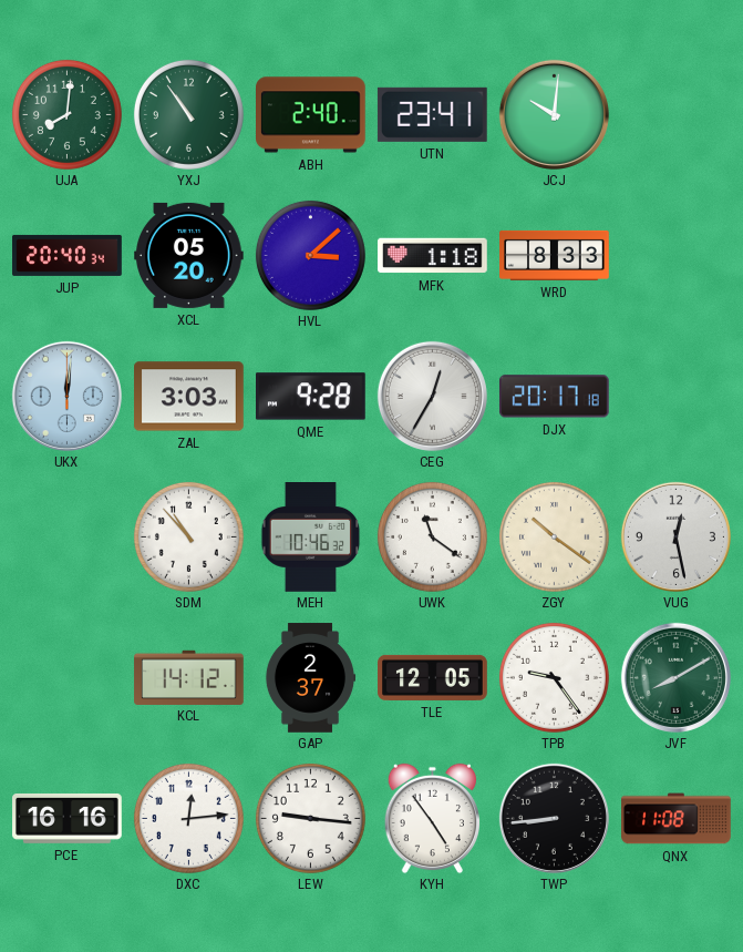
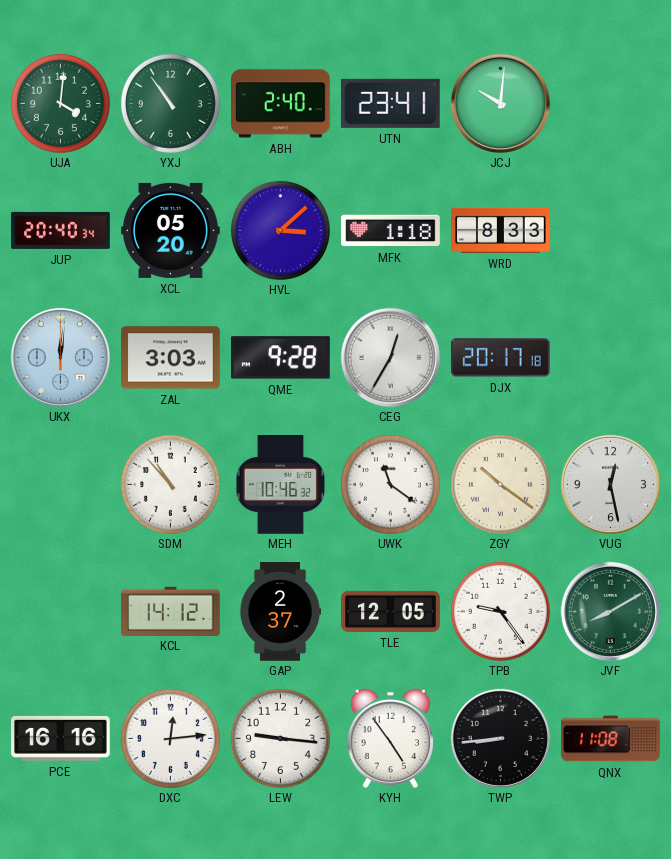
UJA: 8:01 -> 4:01 (60, 103)
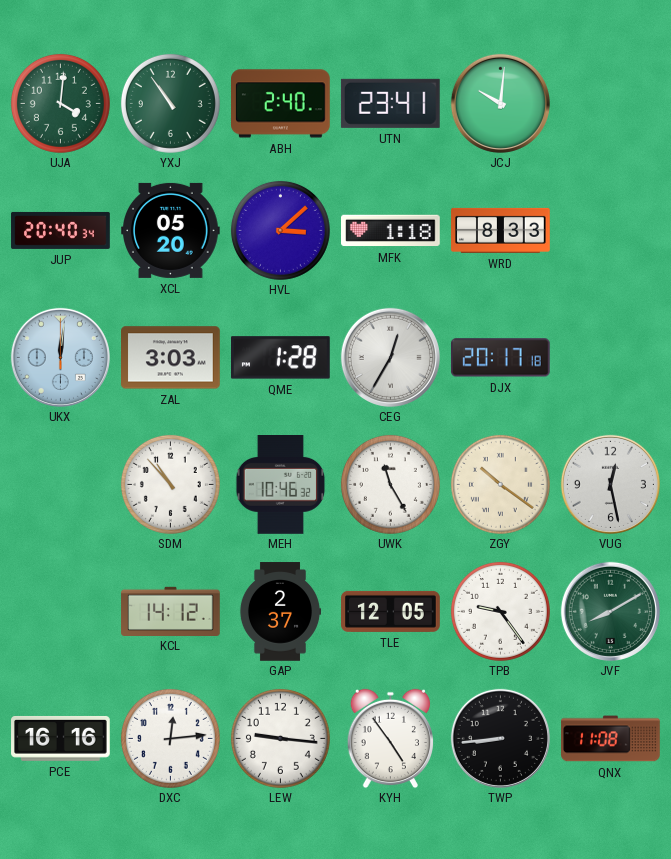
QME: 9:28 -> 1:28 (281, 358)
UWK: 11:21 -> 11:25 (390, 484)
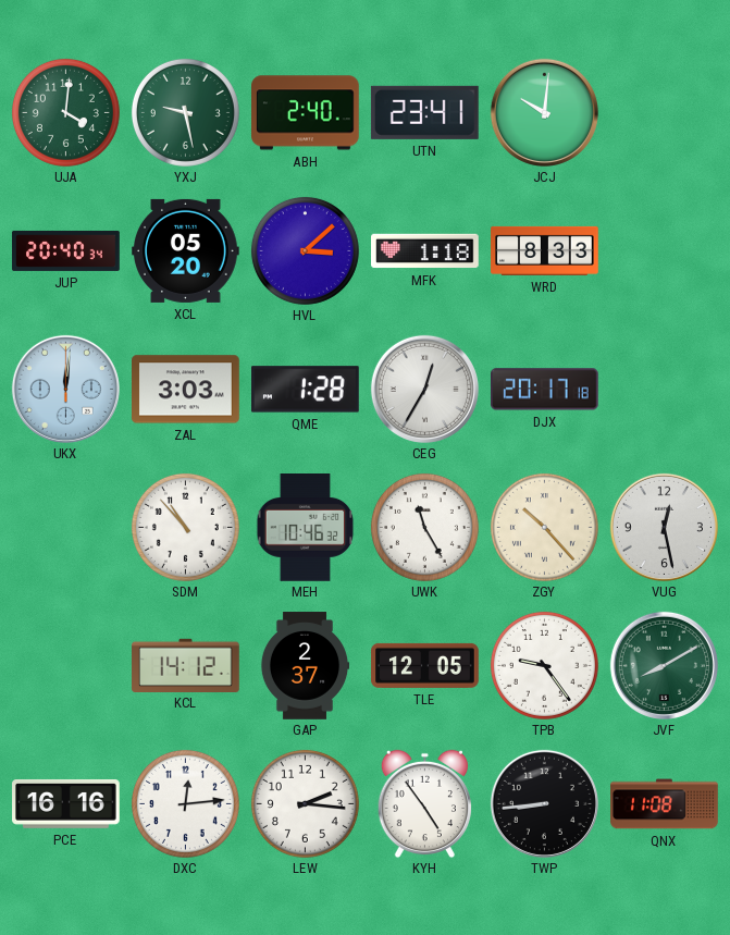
YXJ: 10:54 -> 9:28 (185, 112)
ZGY: 10:21 -> 10:23 (544, 527)
LEW: 9:16 -> 2:16 (305, 803)
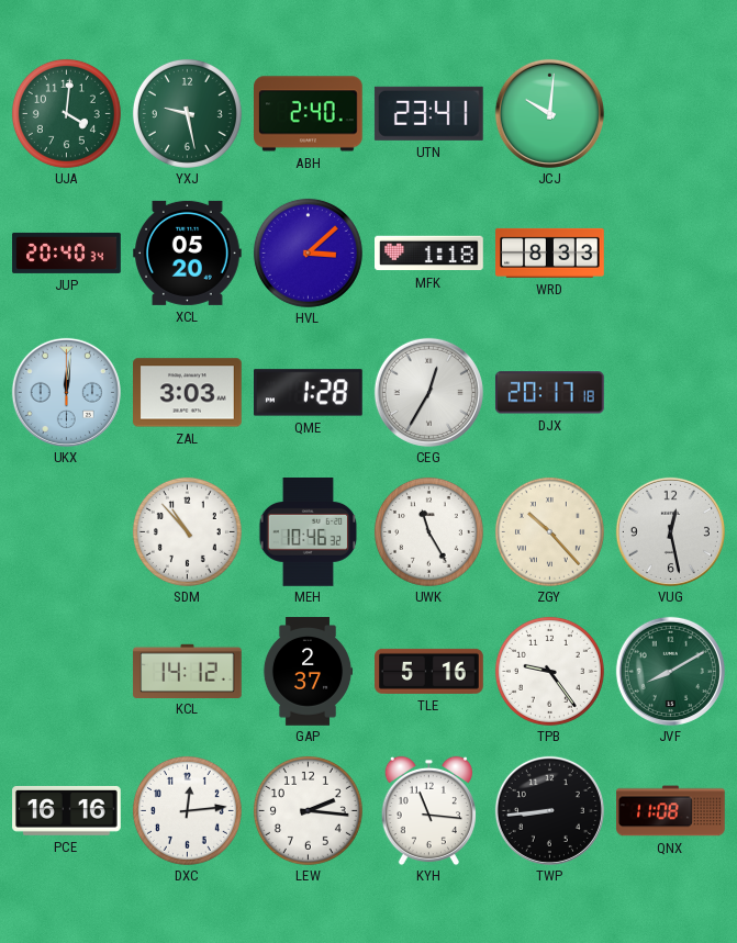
TLE: 12:05 -> 5:16 (429, 671)
KYH: 4:54 -> 11:16 (428, 810)
